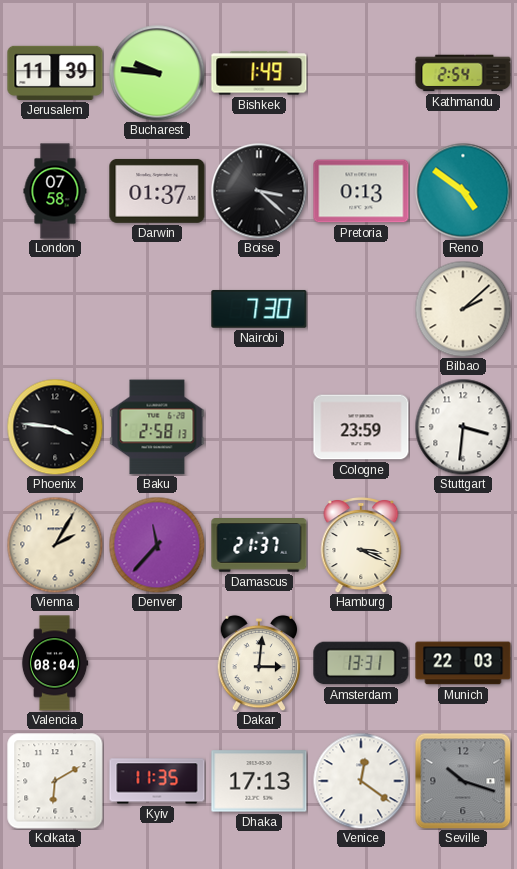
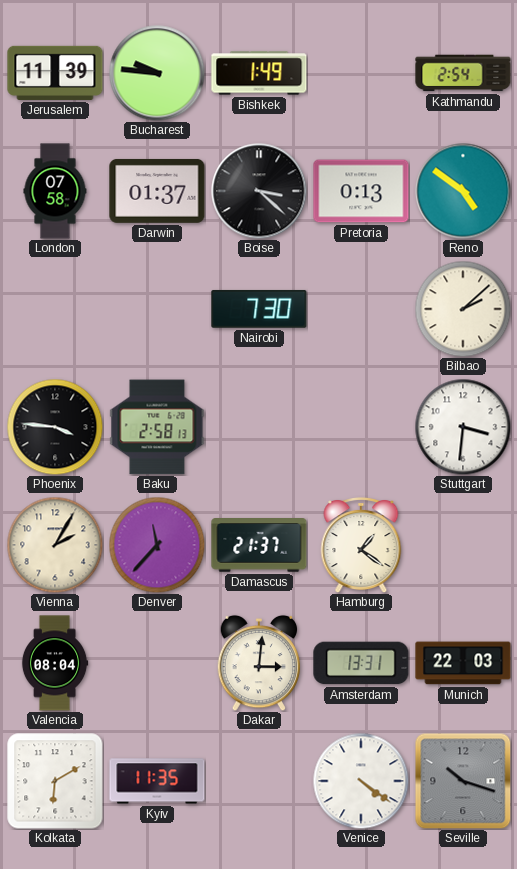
Cologne: 23:59 -> none (361, 427)
Hamburg: 3:19 -> 1:21 (361, 546)
Dhaka: 17:13 -> none (259, 781)
Venice: 12:21 -> 4:21 (361, 781)
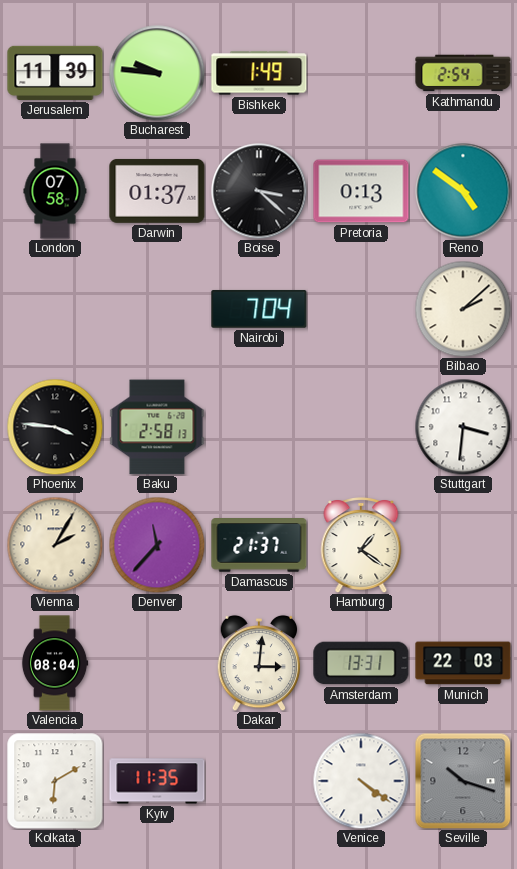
Nairobi: 7:30 -> 7:04 (259, 309)
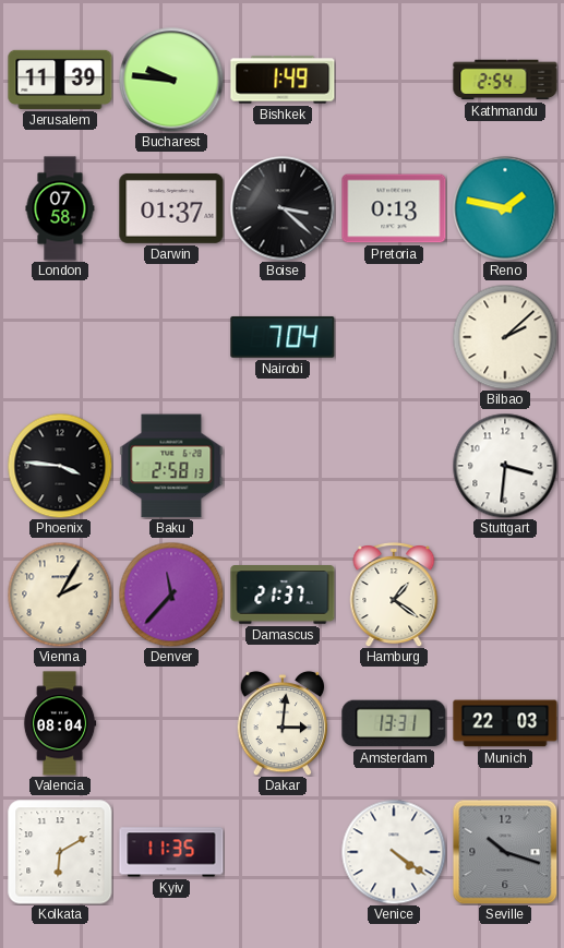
Reno: 4:51 -> 1:47 (505, 208)
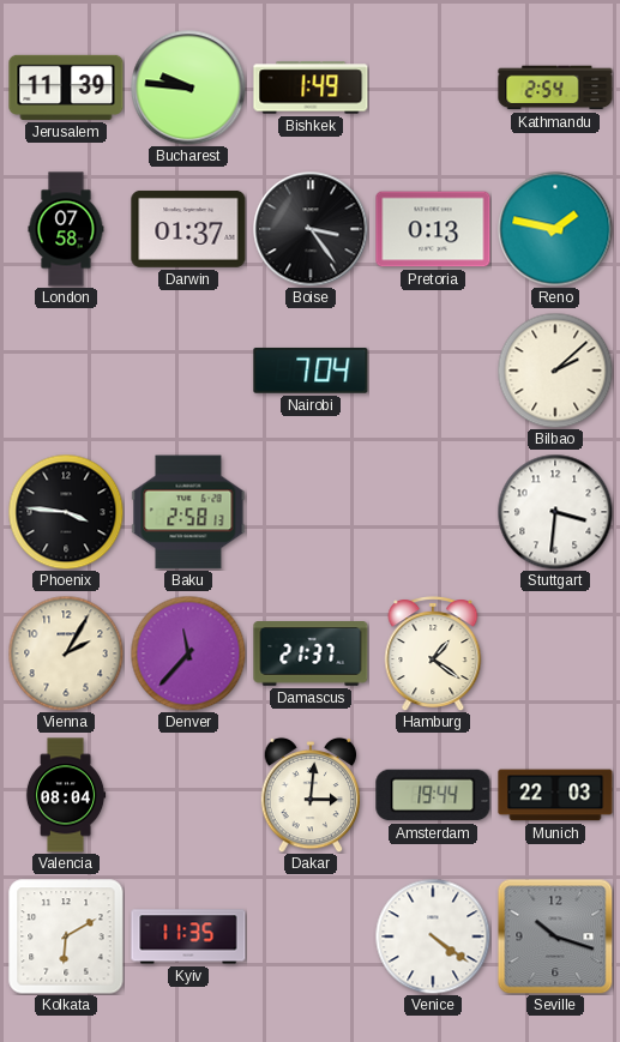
Boise: 3:22 -> 3:24 (311, 229)
Amsterdam: 13:31 -> 19:44 (433, 795)
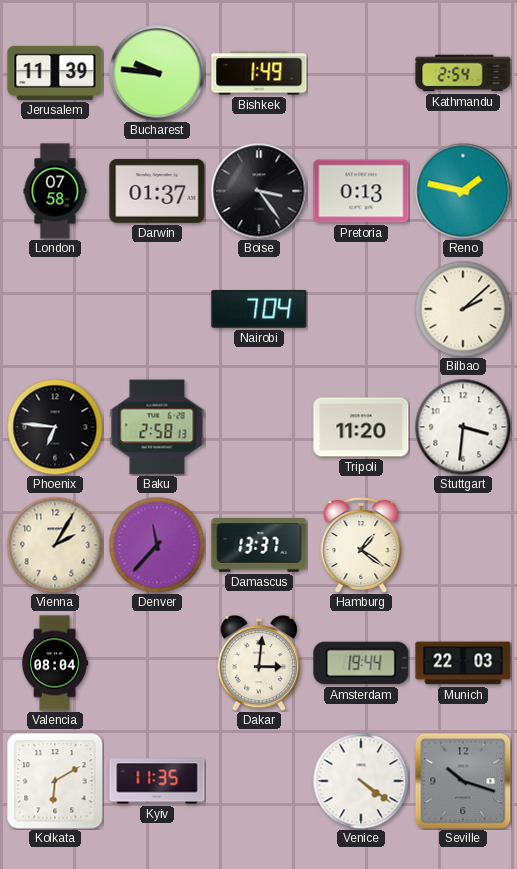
Phoenix: 3:46 -> 6:46 (55, 427)
Tripoli: none -> 11:20 (361, 427)
Damascus: 21:37 -> 13:37 (259, 546)
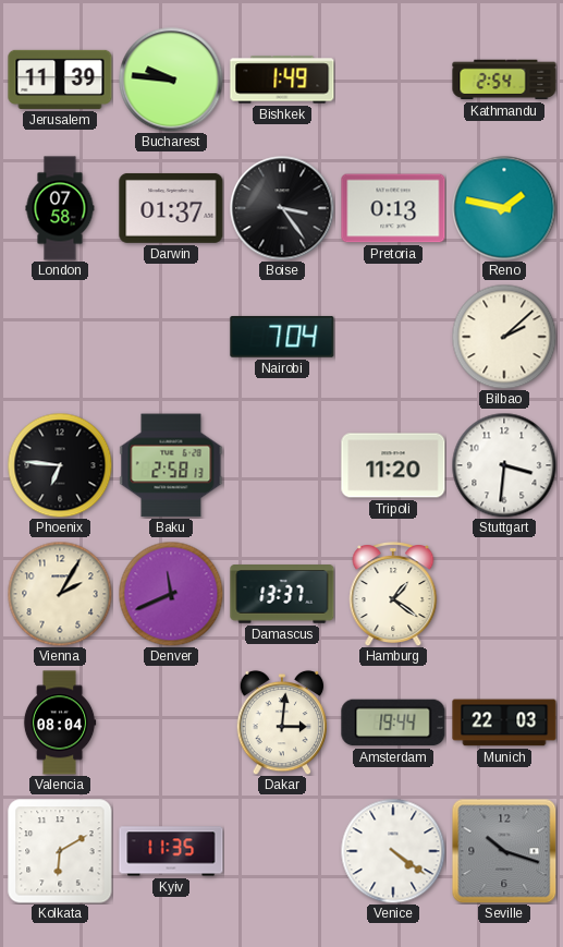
Denver: 11:37 -> 11:41 (171, 594)
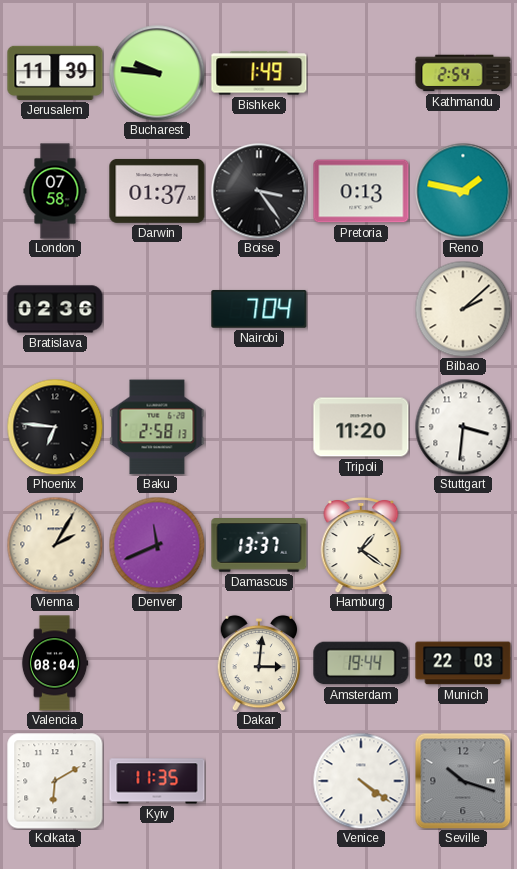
Bratislava: none -> 02:36 (55, 309)
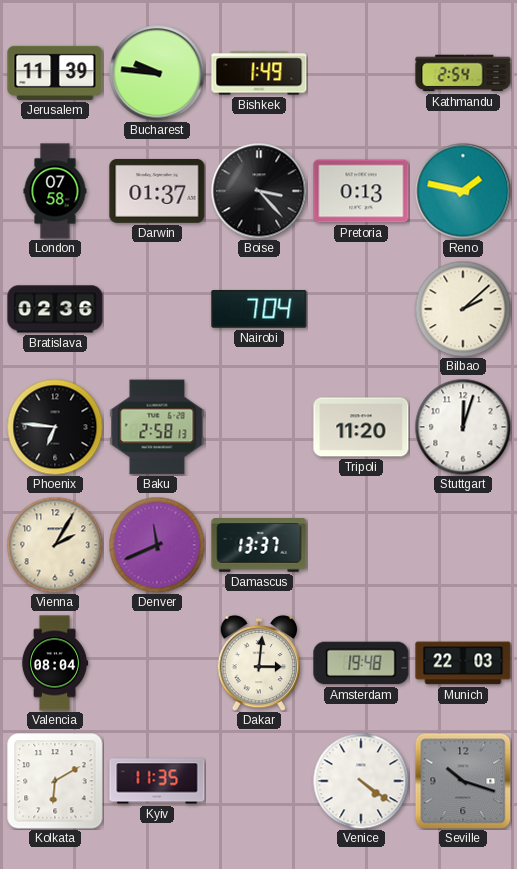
Boise: 3:24 -> 3:23 (259, 191)
Stuttgart: 3:31 -> 12:03 (463, 427)
Hamburg: 1:21 -> none (361, 546)
Amsterdam: 19:44 -> 19:48 (361, 663)
